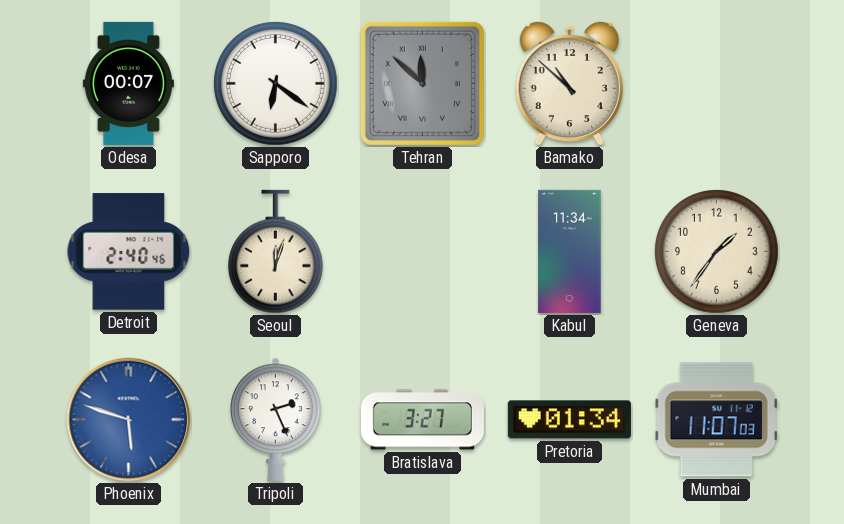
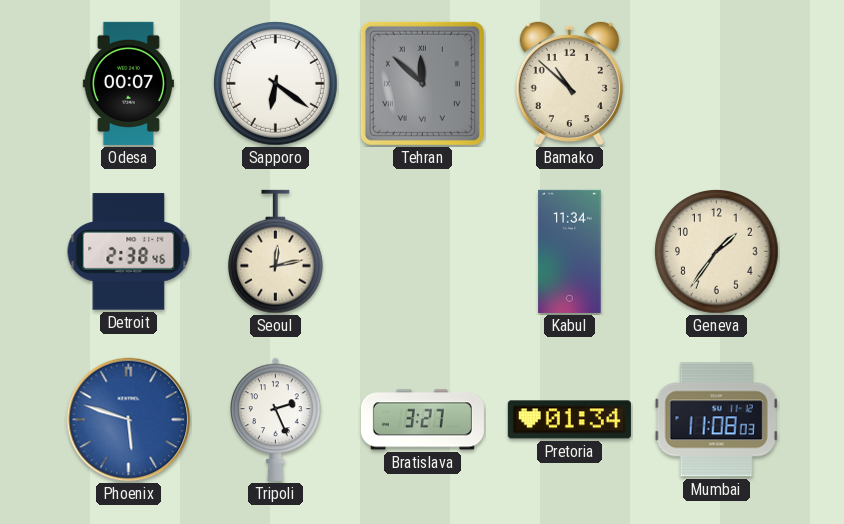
Detroit: 2:40 -> 2:38 (129, 252)
Seoul: 12:03 -> 12:13 (275, 252)
Mumbai: 11:07 -> 11:08 (716, 420)
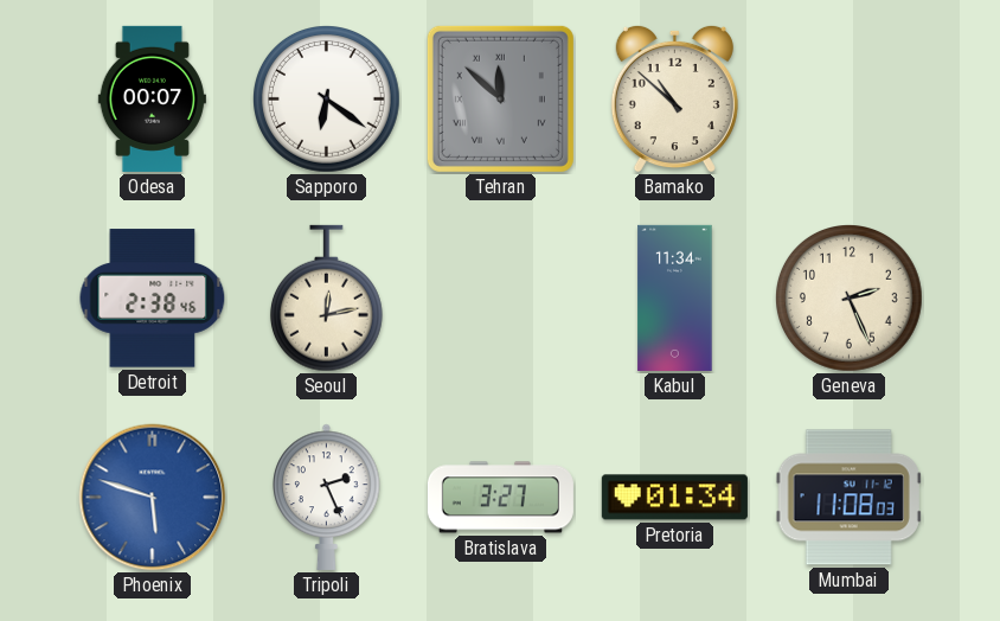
Geneva: 1:36 -> 2:26 (850, 299)
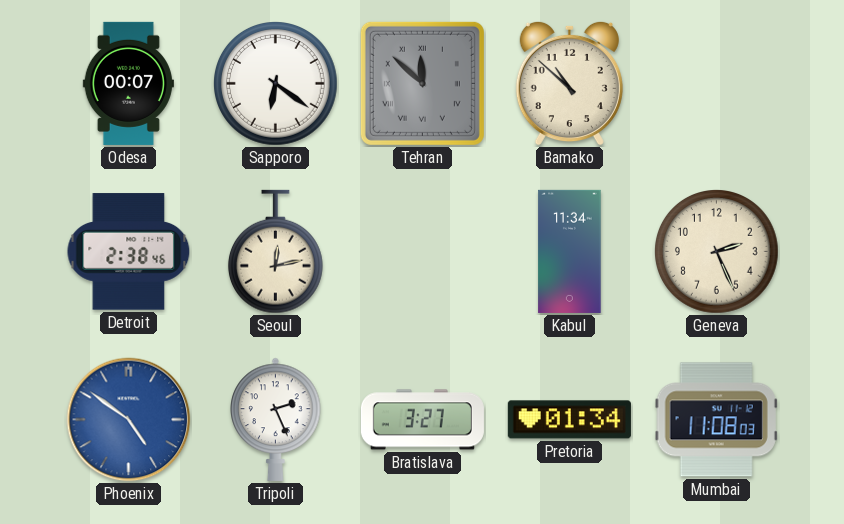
Phoenix: 5:48 -> 4:51 (129, 420)
